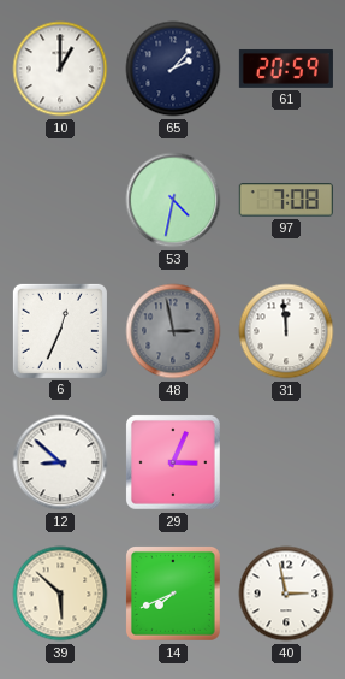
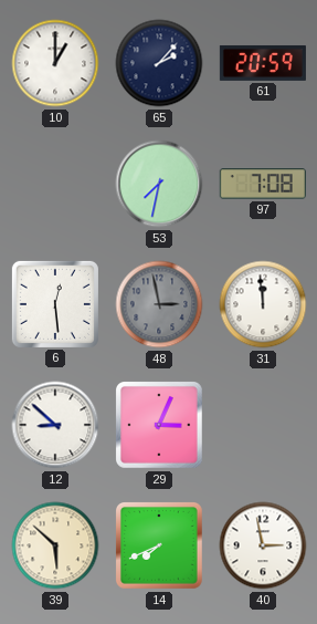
53: 4:32 -> 7:32 (159, 184)
6: 12:34 -> 12:29 (55, 304)
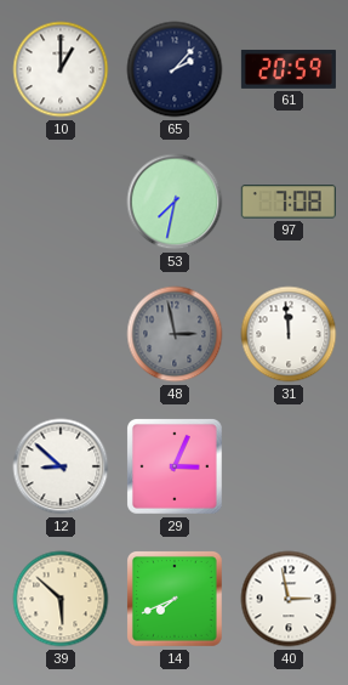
6: 12:29 -> none (55, 304)
